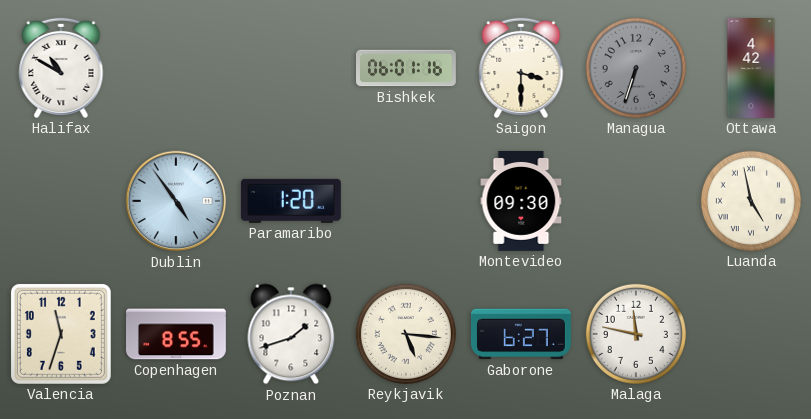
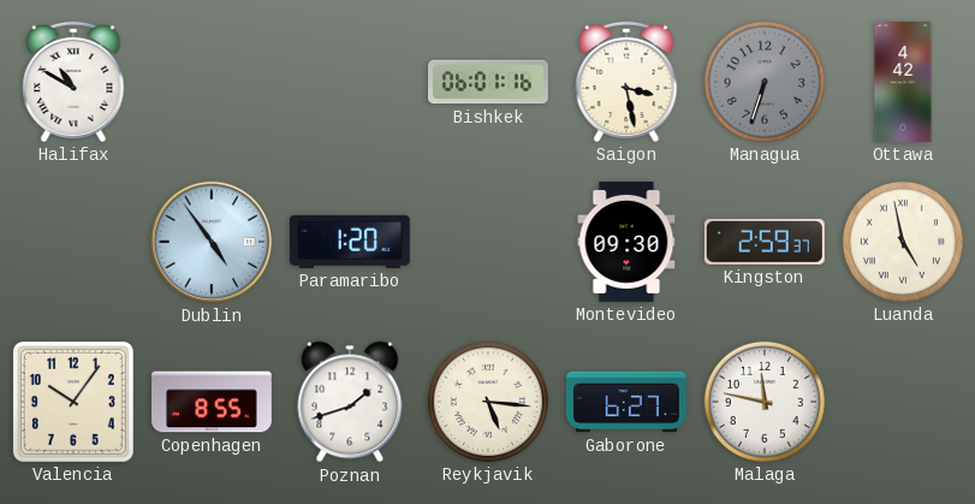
Saigon: 3:30 -> 3:28 (626, 82)
Kingston: none -> 2:59 (765, 242)
Valencia: 11:33 -> 10:06 (73, 402)
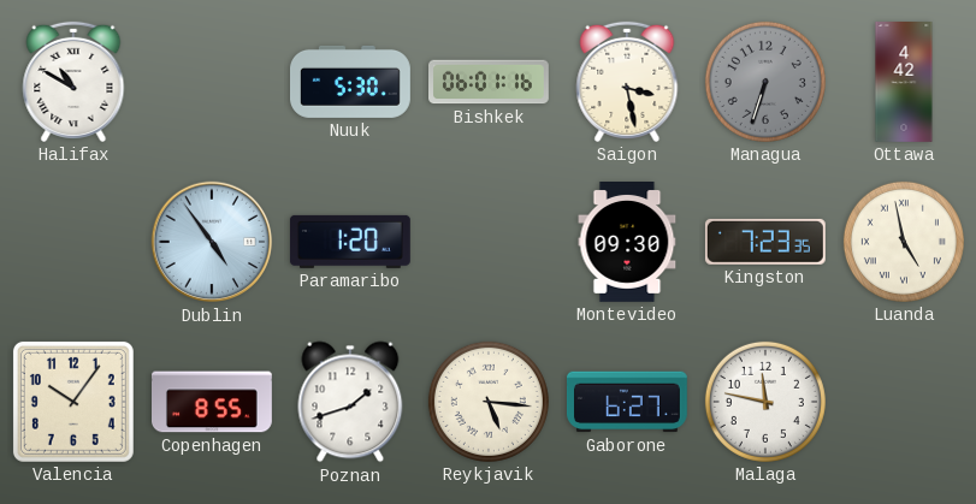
Nuuk: none -> 5:30 (351, 82)
Kingston: 2:59 -> 7:23 (765, 242)
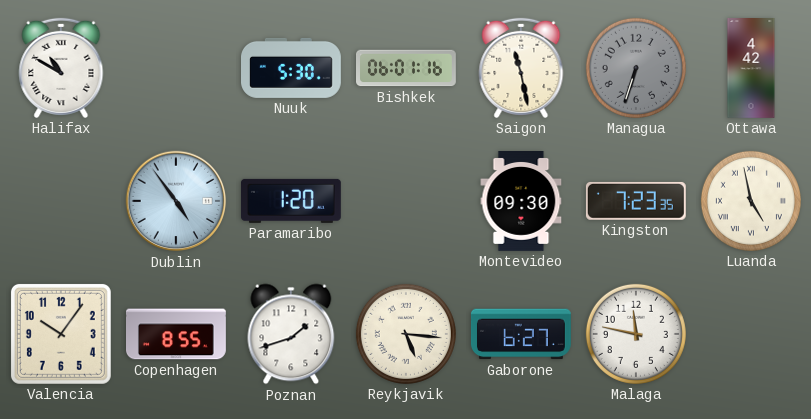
Saigon: 3:28 -> 11:28 (521, 68)
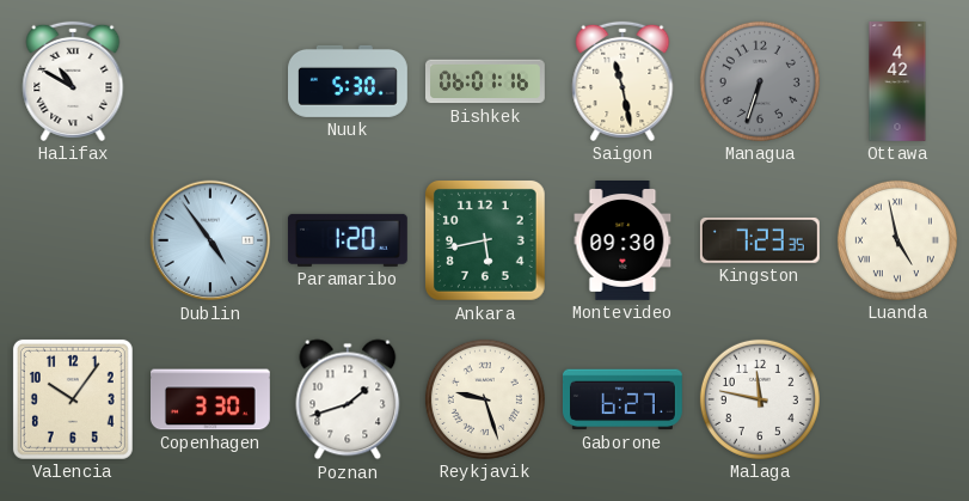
Ankara: none -> 5:43 (485, 240)
Copenhagen: 8:55 -> 3:30 (211, 399)
Reykjavik: 5:16 -> 9:27 (485, 399)
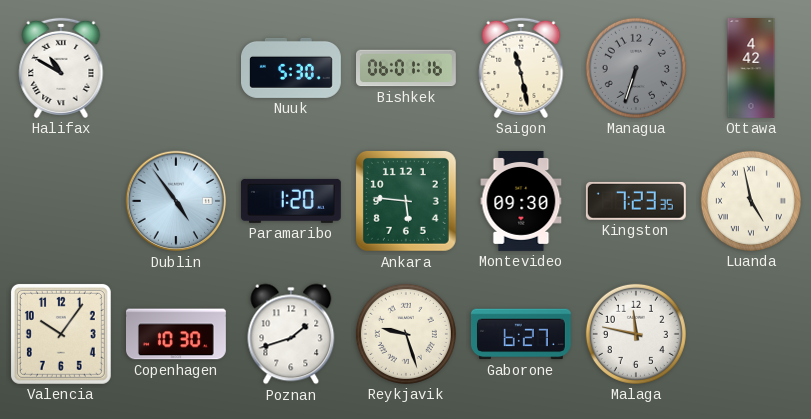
Ankara: 5:43 -> 5:46 (406, 201)
Copenhagen: 3:30 -> 10:30 (177, 334)
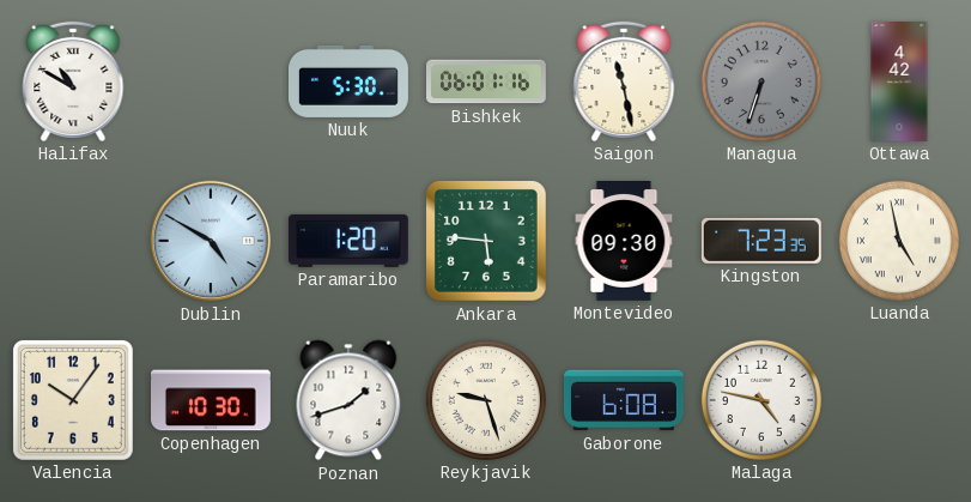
Dublin: 4:54 -> 4:50 (211, 241)
Gaborone: 6:27 -> 6:08 (624, 400)
Malaga: 11:47 -> 4:47 (761, 400)
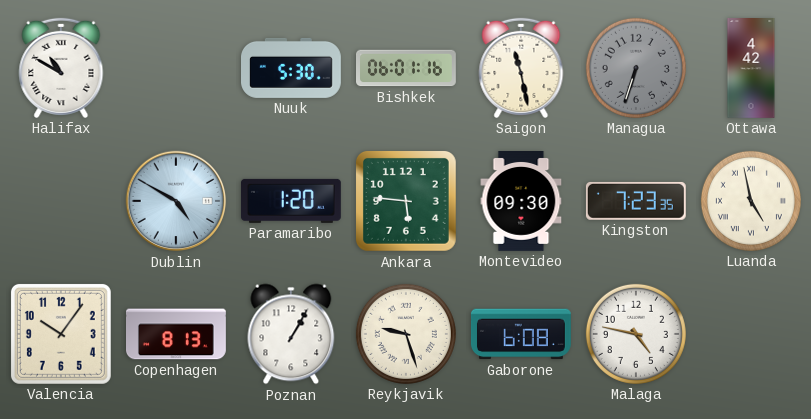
Copenhagen: 10:30 -> 8:13 (177, 334)
Poznan: 1:42 -> 1:05 (291, 334)
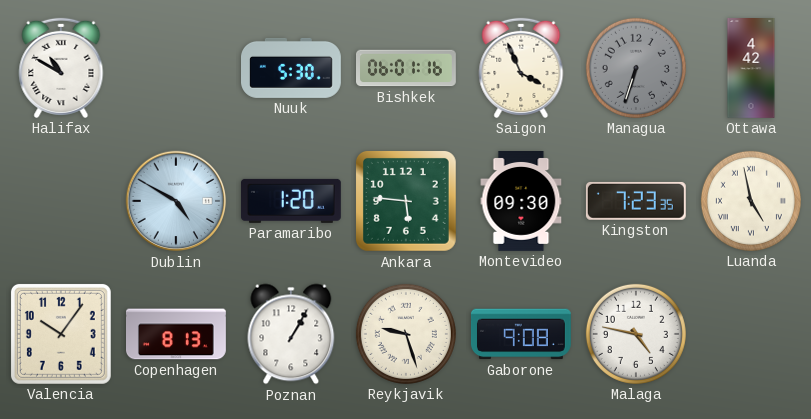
Saigon: 11:28 -> 3:56 (521, 68)
Gaborone: 6:08 -> 9:08 (521, 334)
